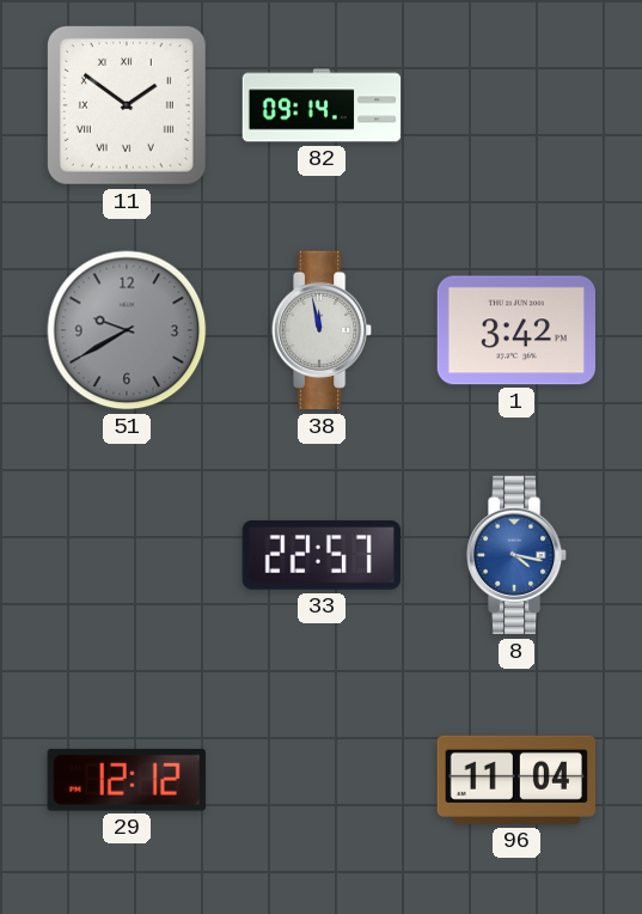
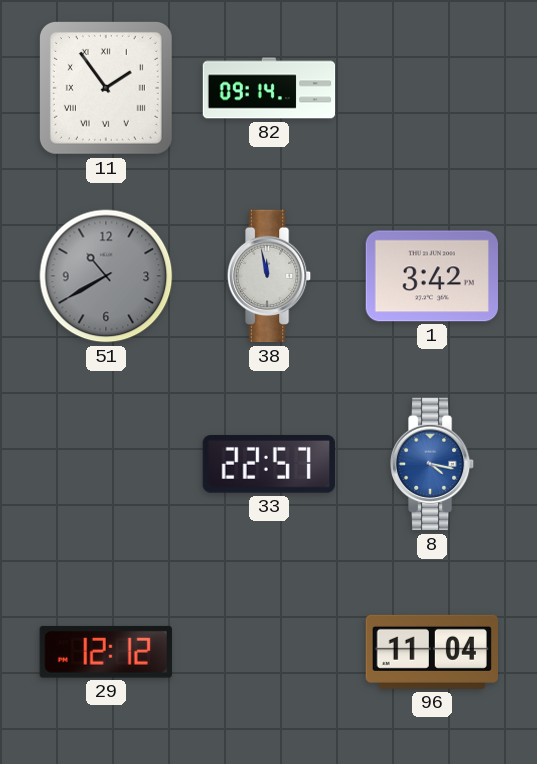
11: 1:51 -> 1:54 (106, 88)
51: 9:40 -> 10:40 (106, 276)
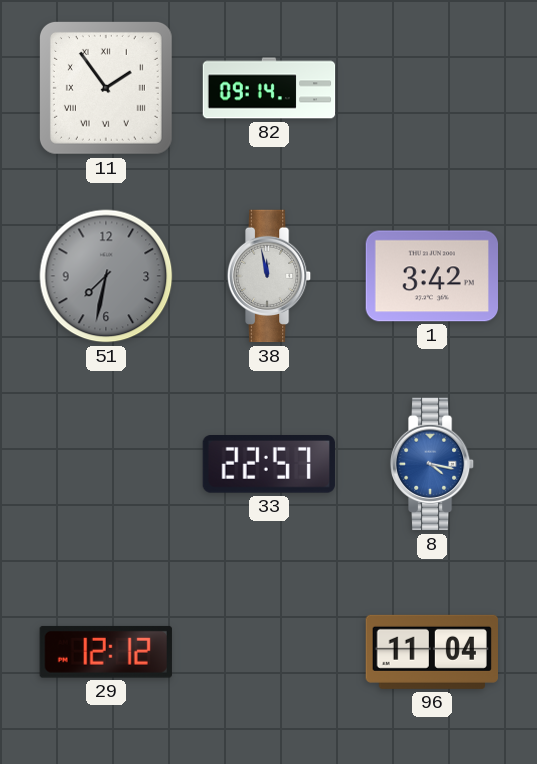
51: 10:40 -> 7:32 (106, 276)
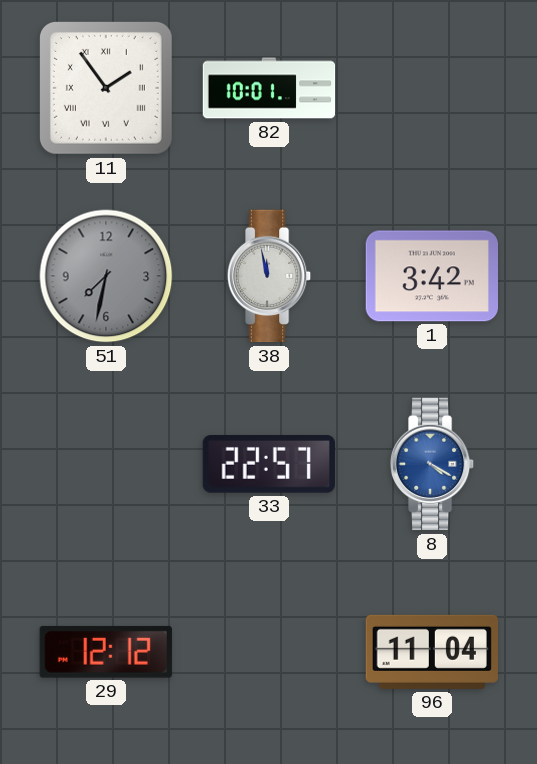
82: 09:14 -> 10:01 (269, 88)
8: 4:17 -> 4:20 (432, 464)
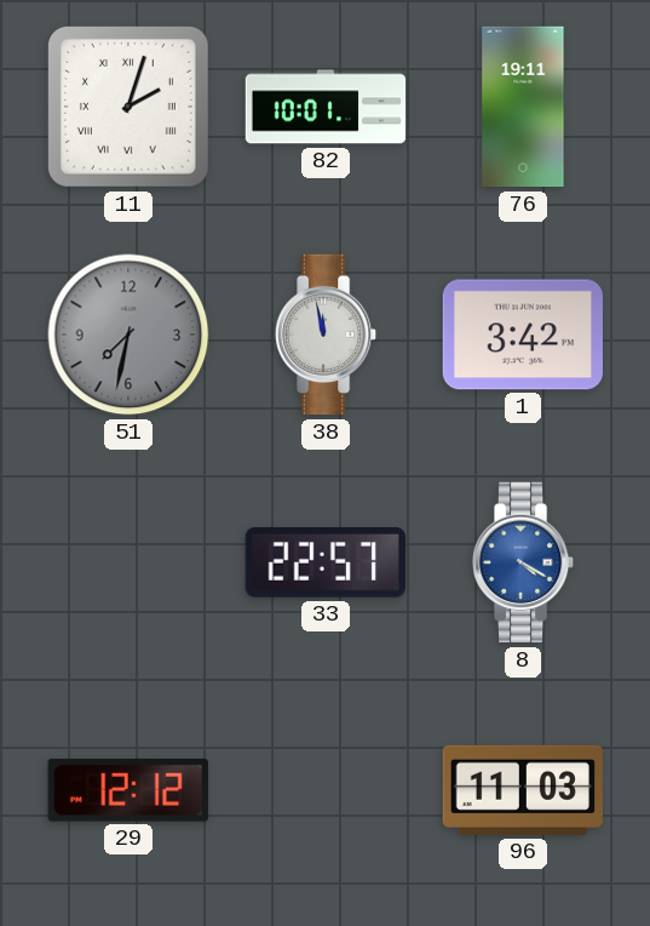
11: 1:54 -> 2:03 (128, 107)
76: none -> 19:11 (523, 107)
96: 11:04 -> 11:03 (522, 790)
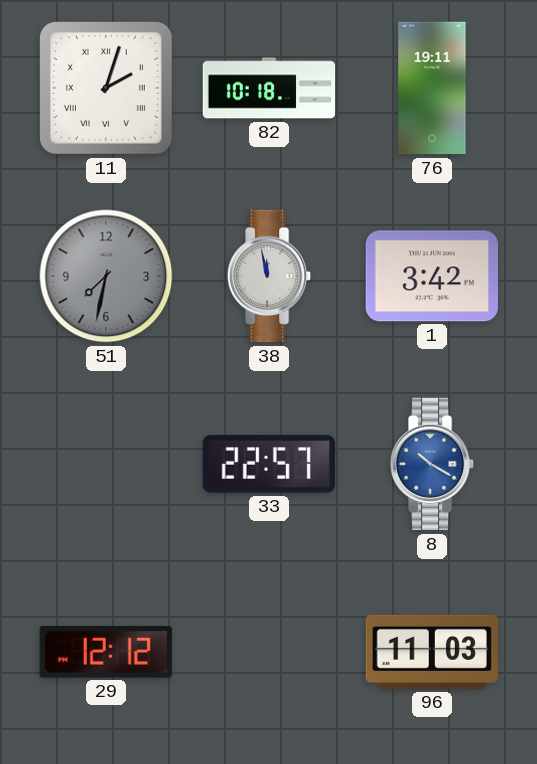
82: 10:01 -> 10:18 (269, 88)
8: 4:20 -> 10:20 (432, 464)
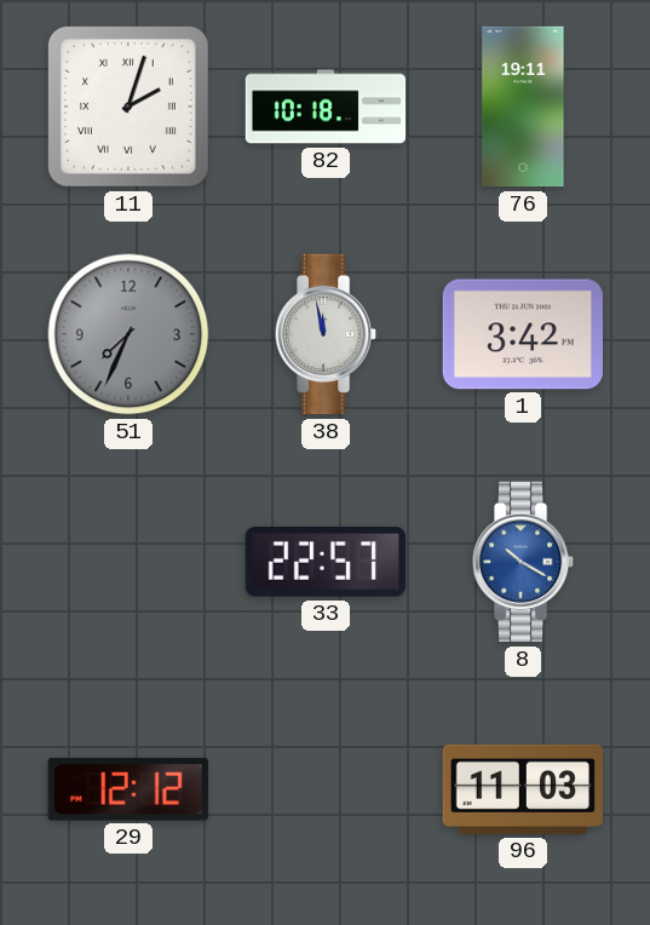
51: 7:32 -> 7:34 (128, 334)
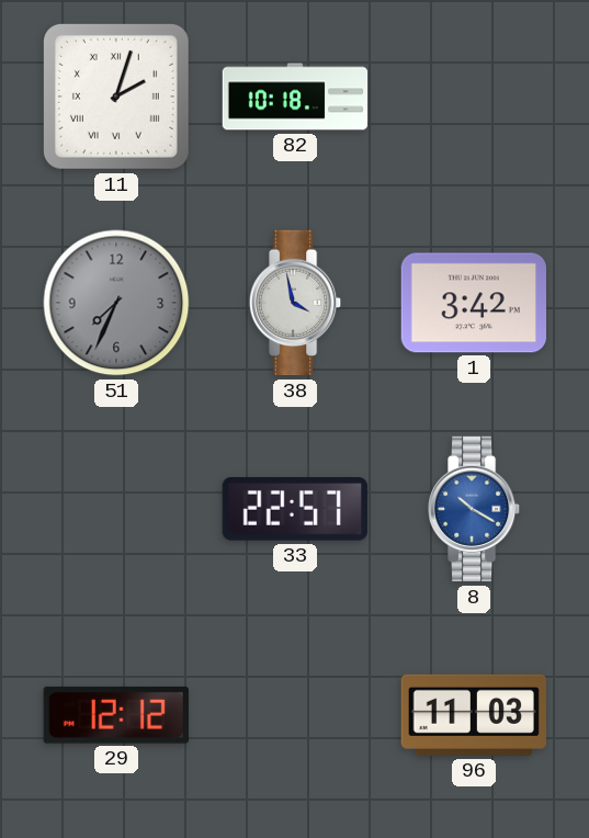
76: 19:11 -> none (523, 107)
38: 11:58 -> 3:58 (295, 303)
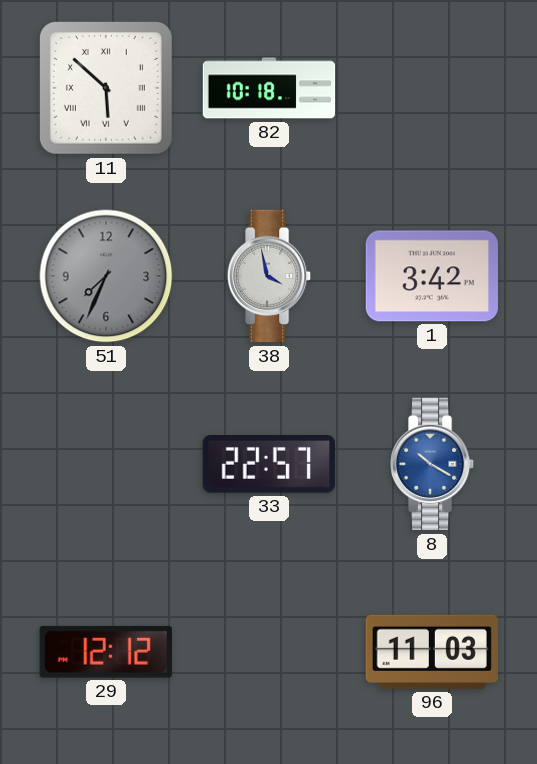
11: 2:03 -> 5:52 (106, 88)
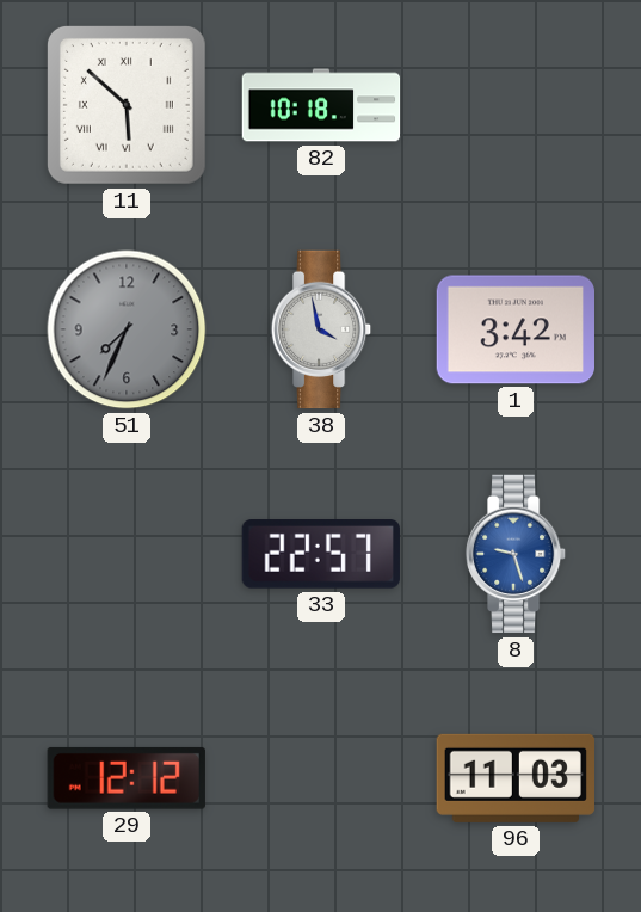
8: 10:20 -> 9:27 (516, 554)
